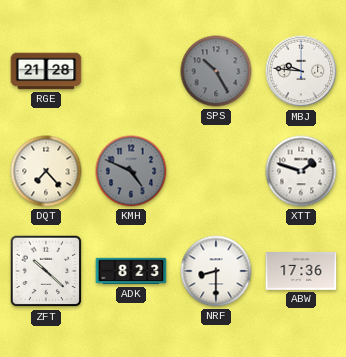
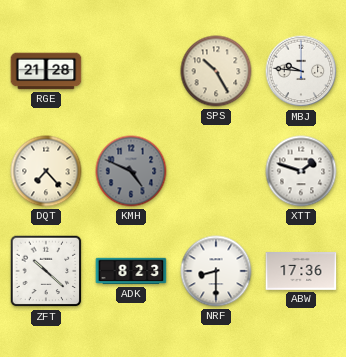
SPS dial: grey -> cream (216, 71)
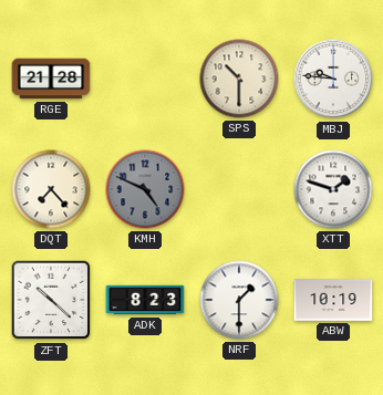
SPS: 10:25 -> 10:30 (239, 79)
NRF: 8:30 -> 1:30 (239, 300)
ABW: 17:36 -> 10:19 (333, 301)
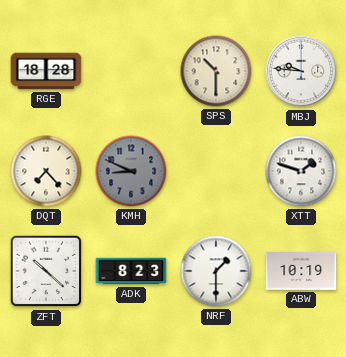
RGE: 21:28 -> 18:28 (46, 71)
KMH: 4:49 -> 8:49 (131, 171)
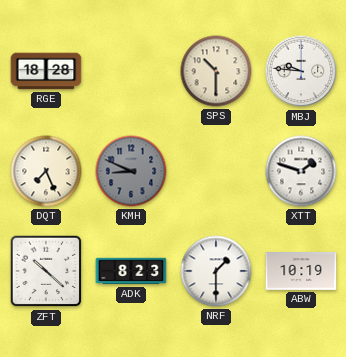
DQT: 7:23 -> 7:26 (46, 171)
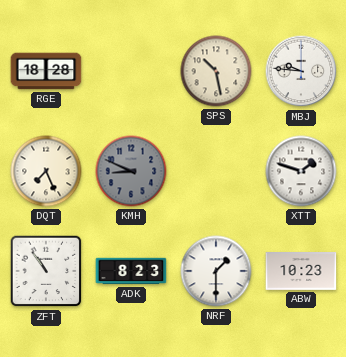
SPS: 10:30 -> 10:28 (216, 71)
ZFT: 10:22 -> 10:54 (46, 271)
ABW: 10:19 -> 10:23 (301, 272)
